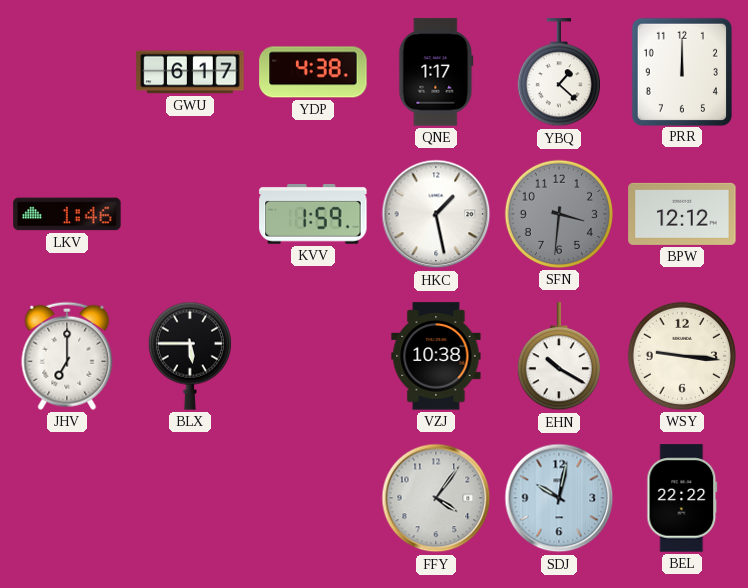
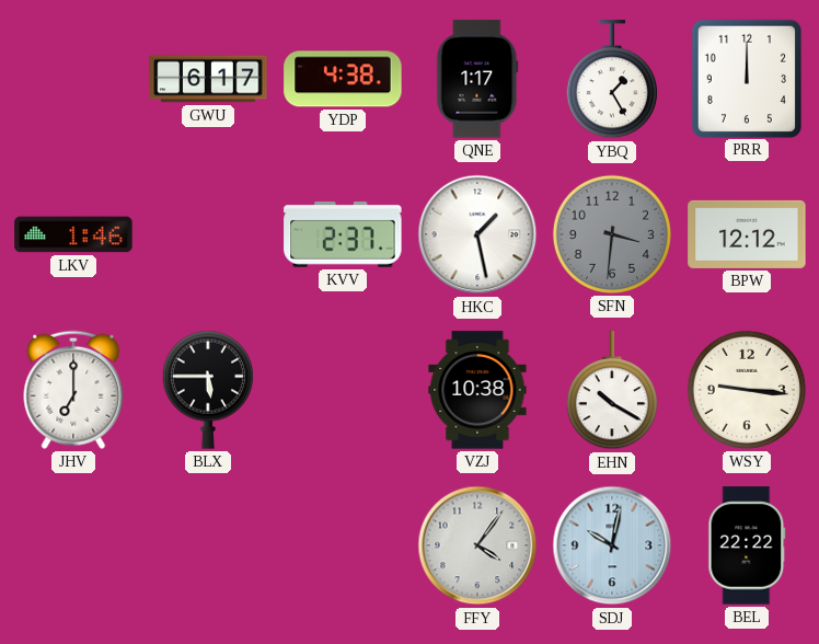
YBQ: 1:22 -> 1:25 (612, 80)
KVV: 1:59 -> 2:37 (343, 234)
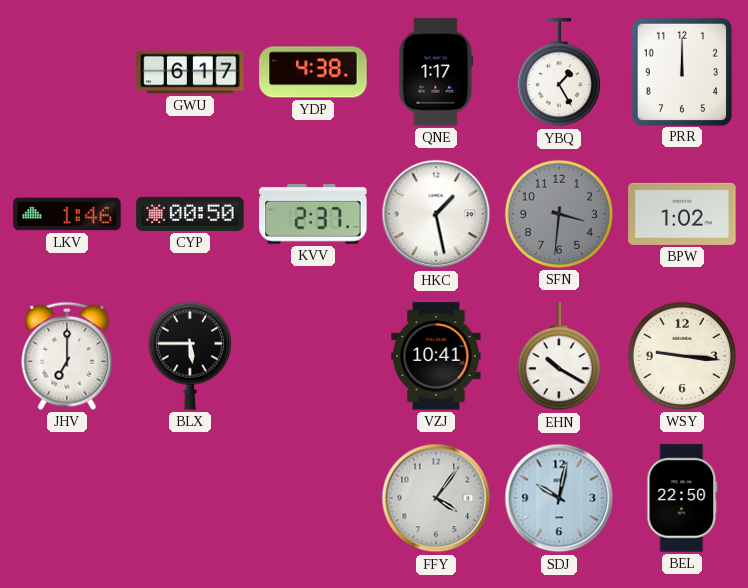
CYP: none -> 00:50 (190, 214)
BPW: 12:12 -> 1:02 (682, 214)
VZJ: 10:38 -> 10:41 (436, 356)
BEL: 22:22 -> 22:50 (682, 498)
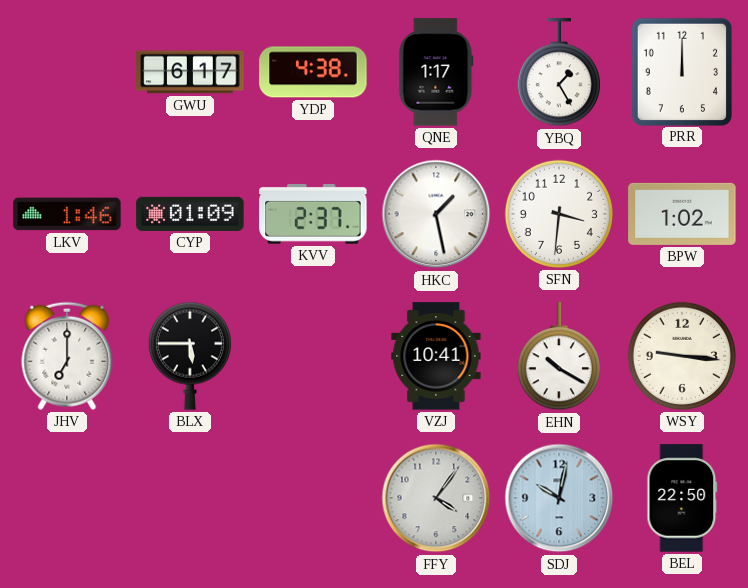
CYP: 00:50 -> 01:09 (190, 214)
SFN dial: grey -> white (559, 214)
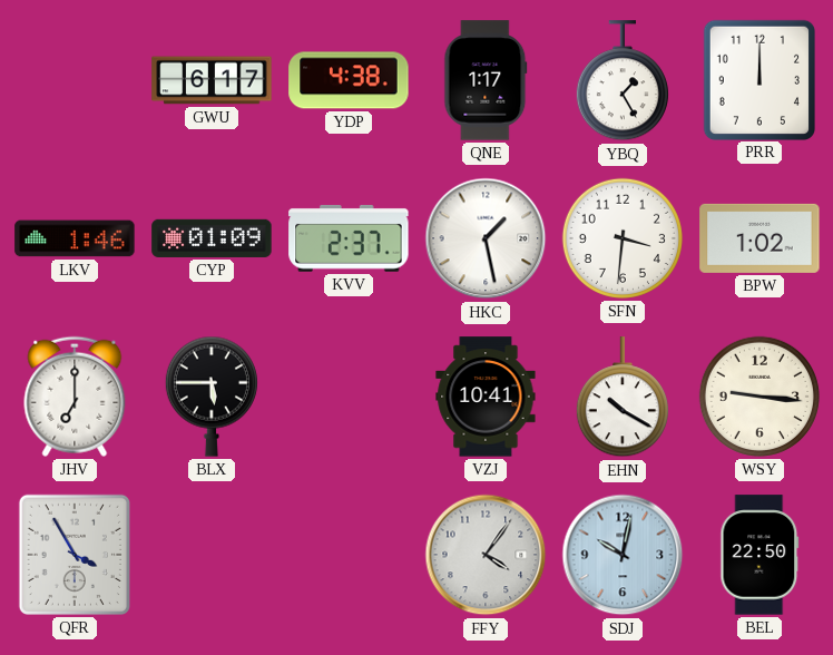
QFR: none -> 3:55 (75, 555)
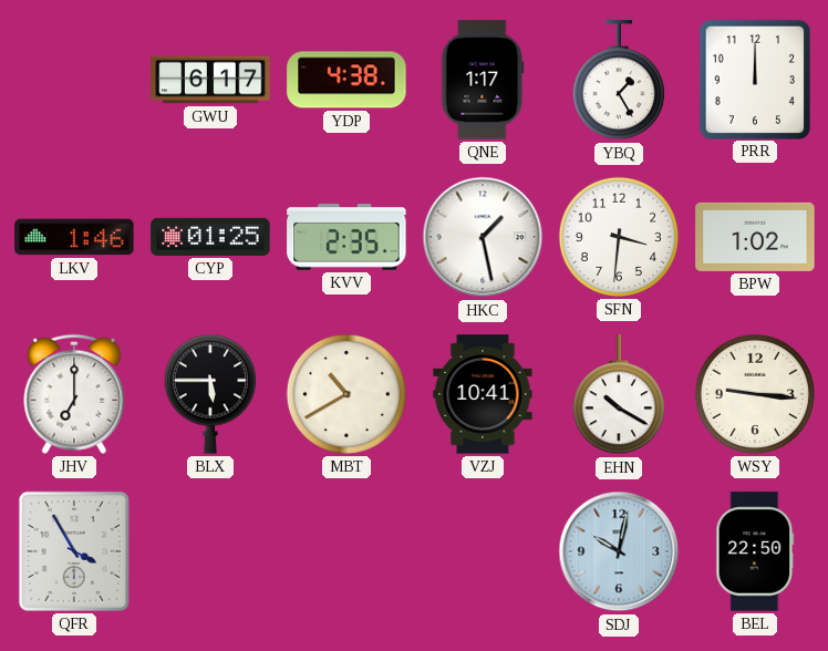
CYP: 01:09 -> 01:25 (210, 237)
KVV: 2:37 -> 2:35 (346, 237)
MBT: none -> 10:40 (346, 394)
FFY: 4:06 -> none (486, 555)
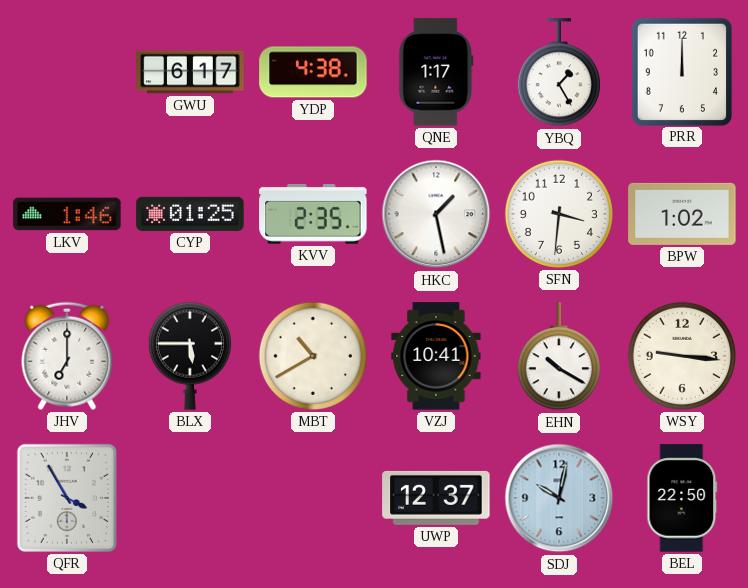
UWP: none -> 12:37 (436, 498)
